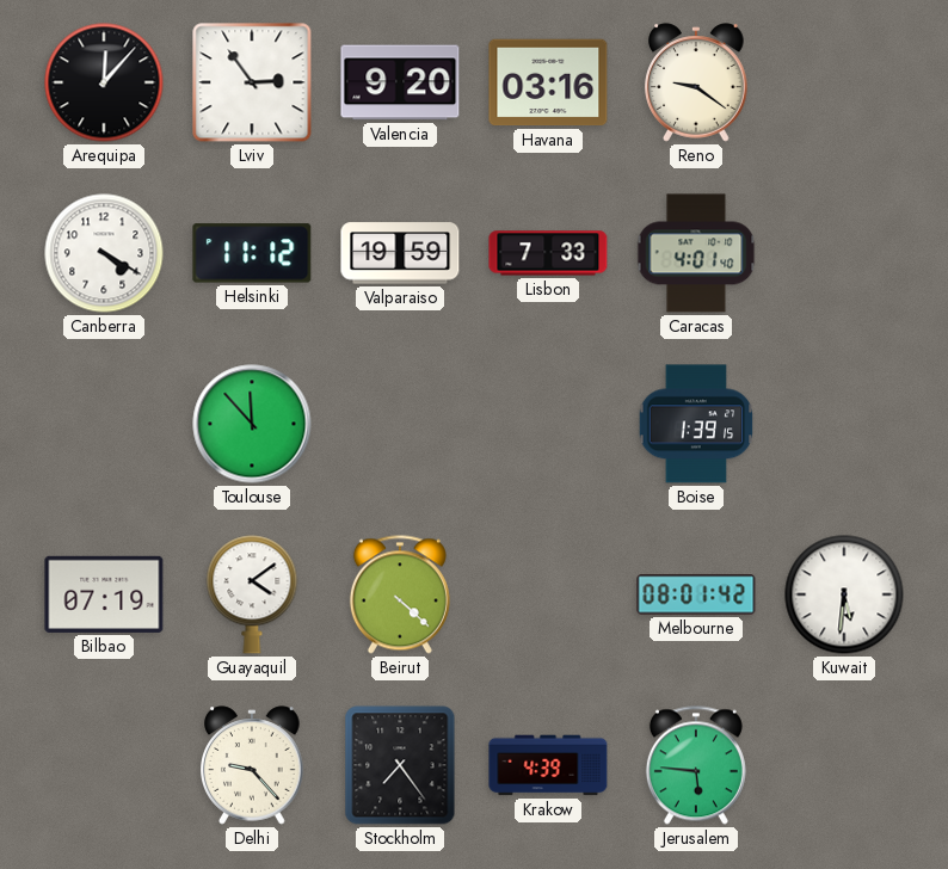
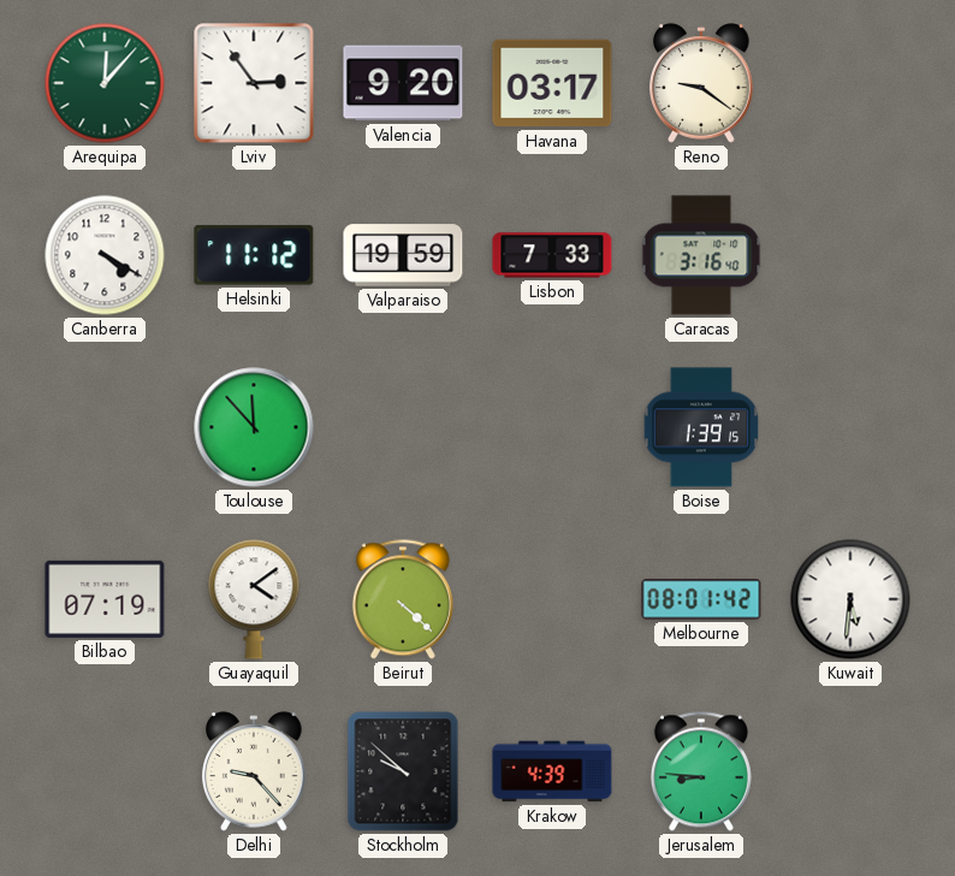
Arequipa dial: black -> green (105, 83)
Havana: 03:16 -> 03:17 (552, 83)
Caracas: 4:01 -> 3:16 (701, 255)
Stockholm: 7:24 -> 9:52 (403, 771)
Jerusalem: 5:46 -> 8:46 (701, 771)
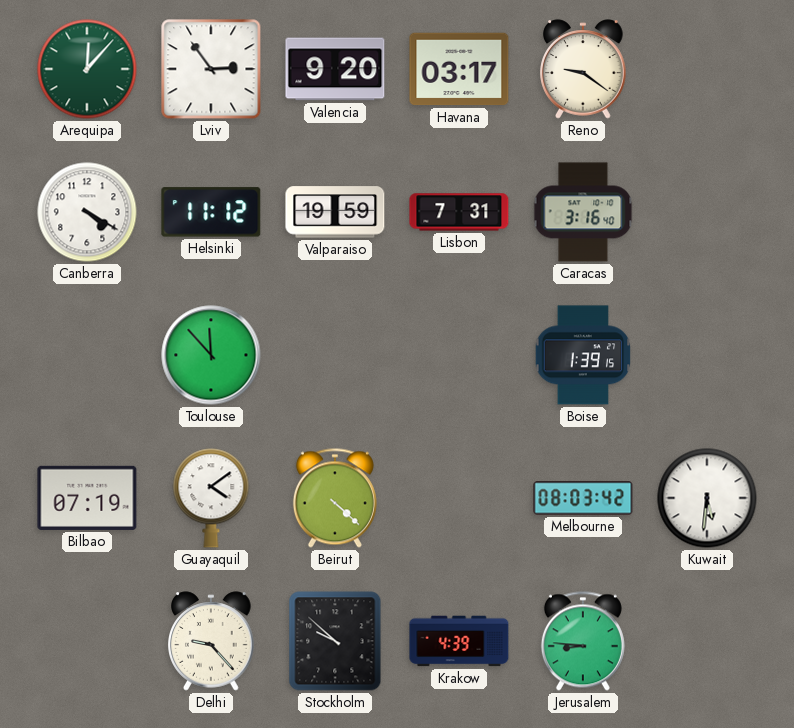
Lisbon: 7:33 -> 7:31 (459, 212)
Melbourne: 08:01 -> 08:03 (583, 498)
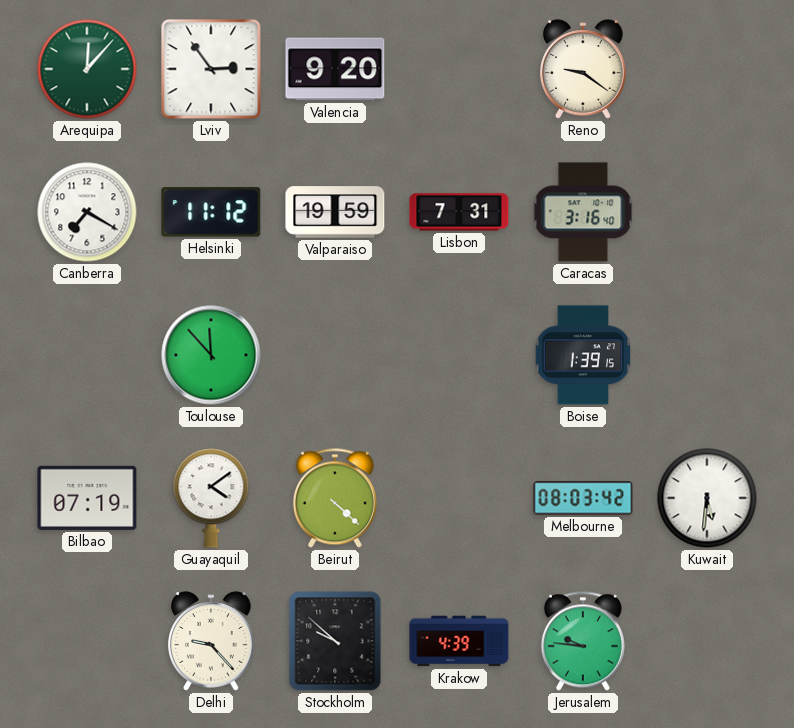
Havana: 03:17 -> none (459, 69)
Canberra: 4:20 -> 7:20 (87, 212)
Jerusalem: 8:46 -> 9:46 (583, 641)
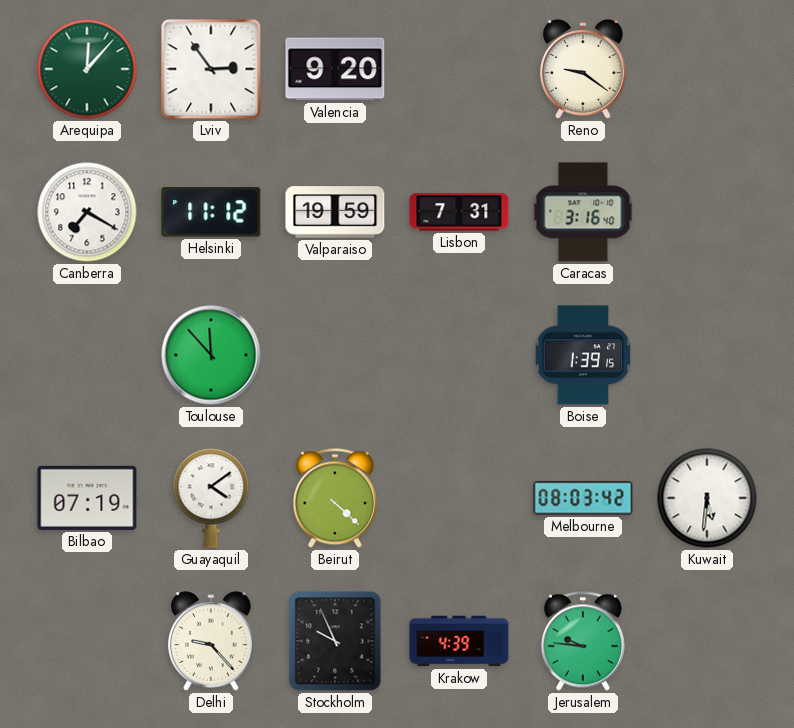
Stockholm: 9:52 -> 9:56 (335, 641)
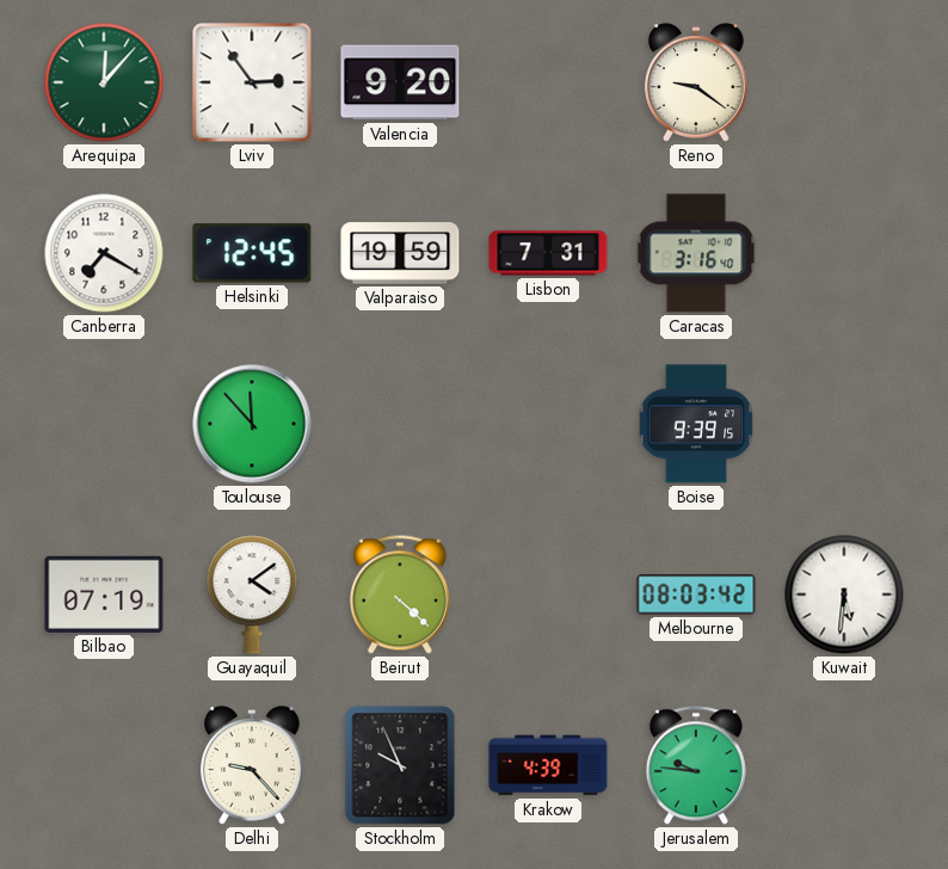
Helsinki: 11:12 -> 12:45 (252, 253)
Boise: 1:39 -> 9:39 (696, 424)
